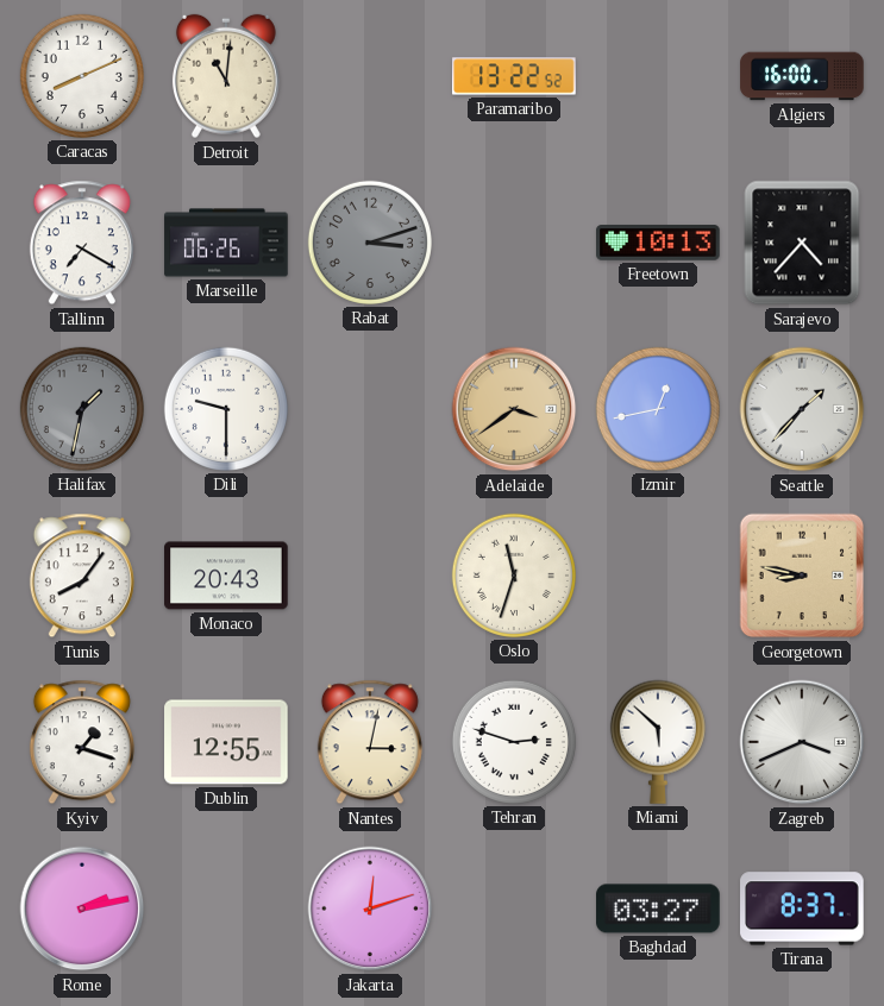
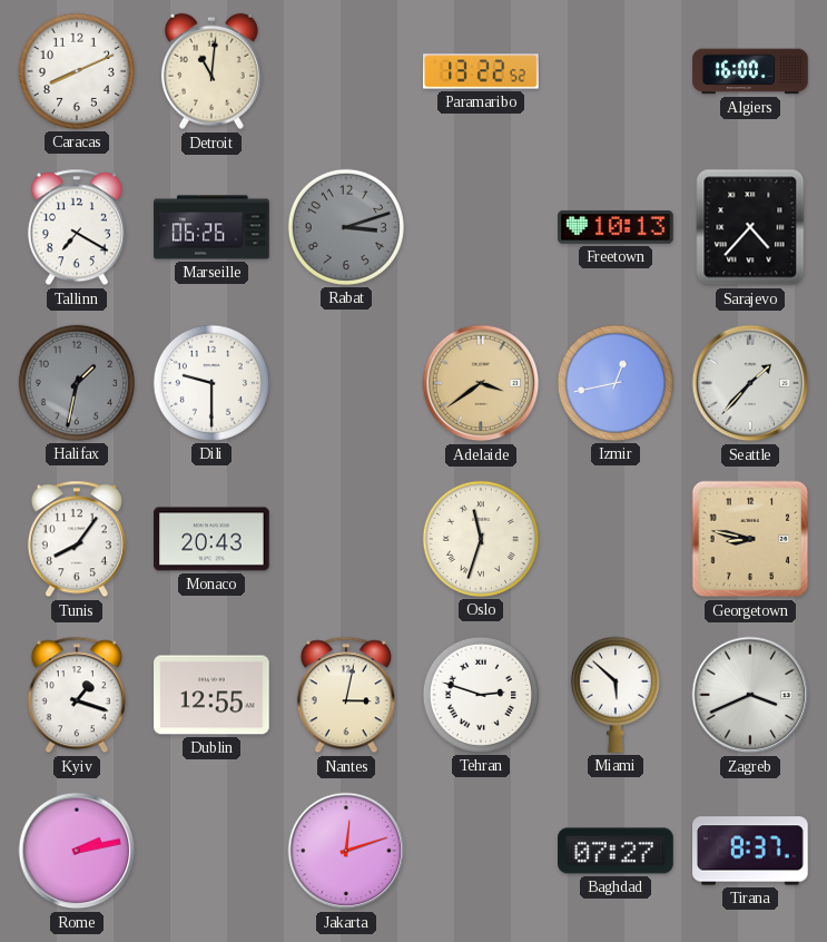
Baghdad: 03:27 -> 07:27 (616, 851)
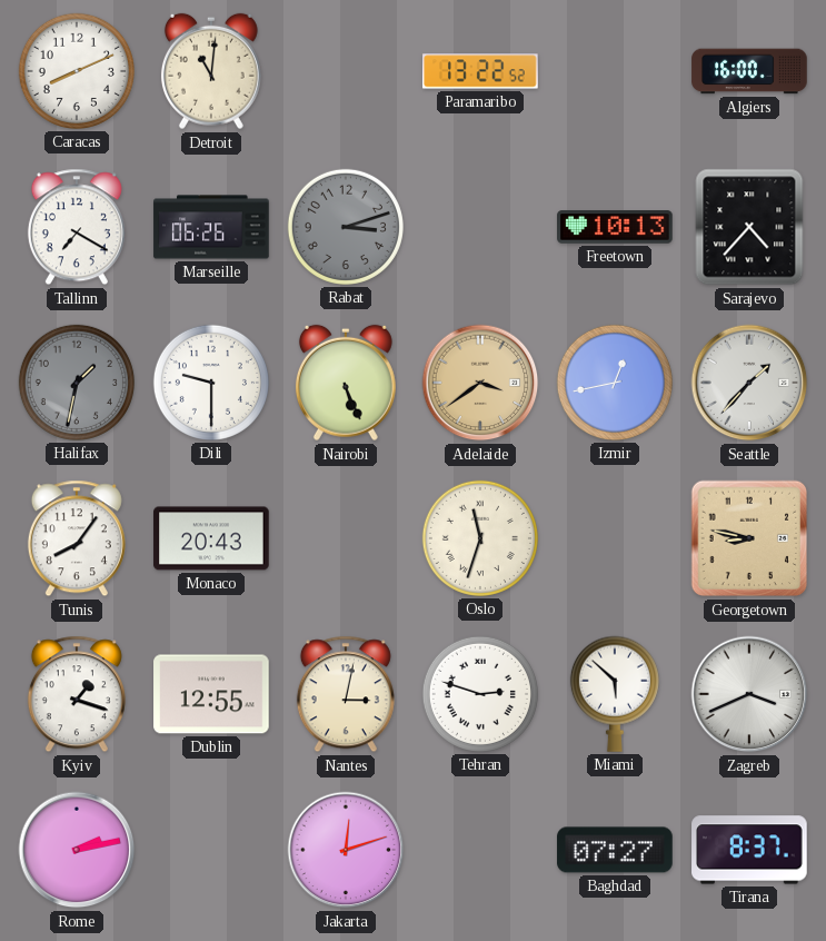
Nairobi: none -> 5:26 (346, 383)
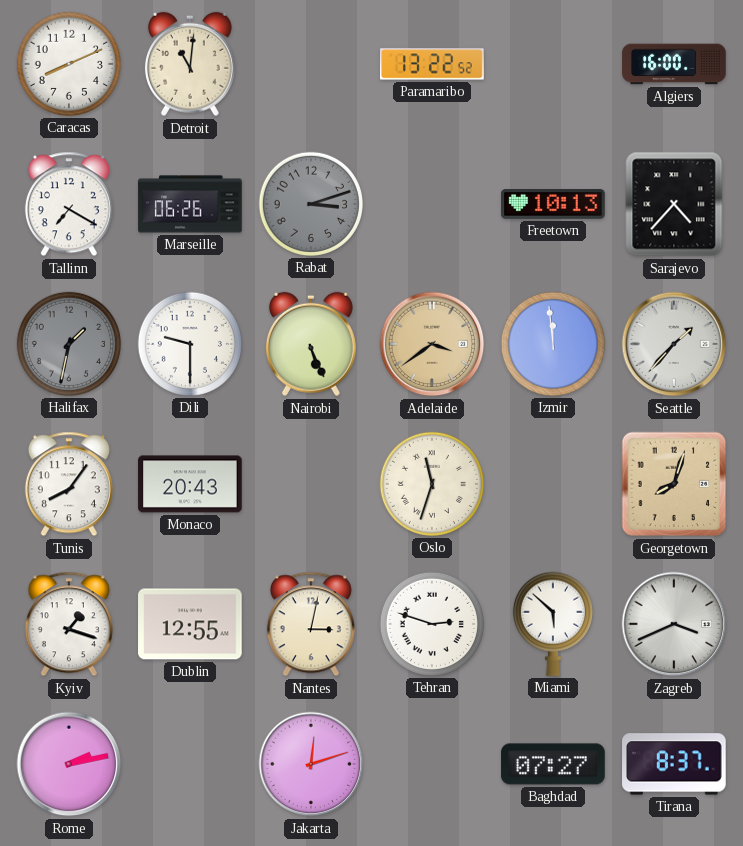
Izmir: 12:43 -> 11:59 (553, 344)
Georgetown: 8:47 -> 8:03 (674, 484)
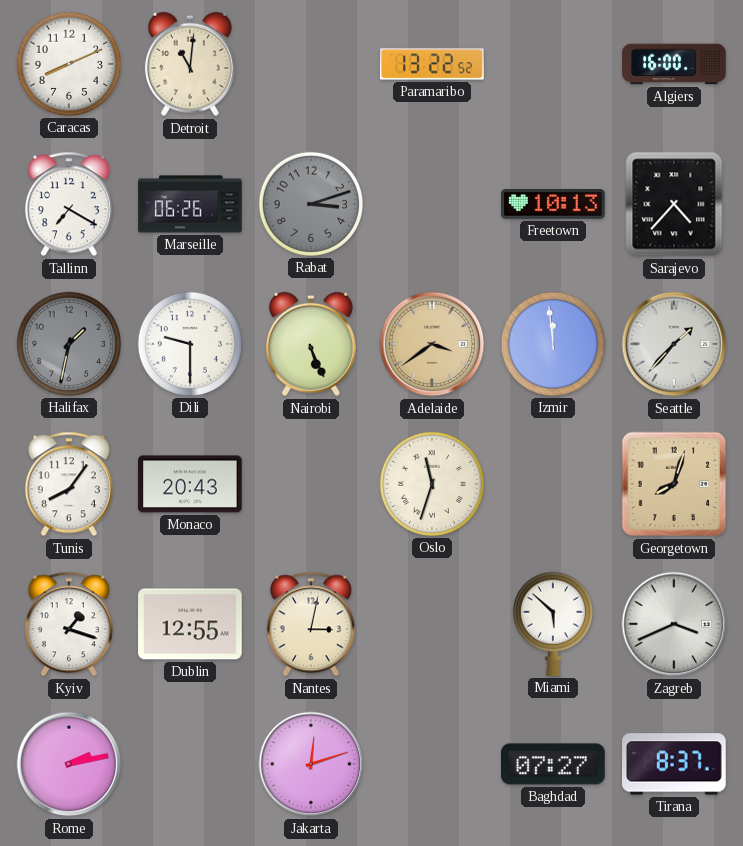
Tehran: 2:48 -> none (432, 624)
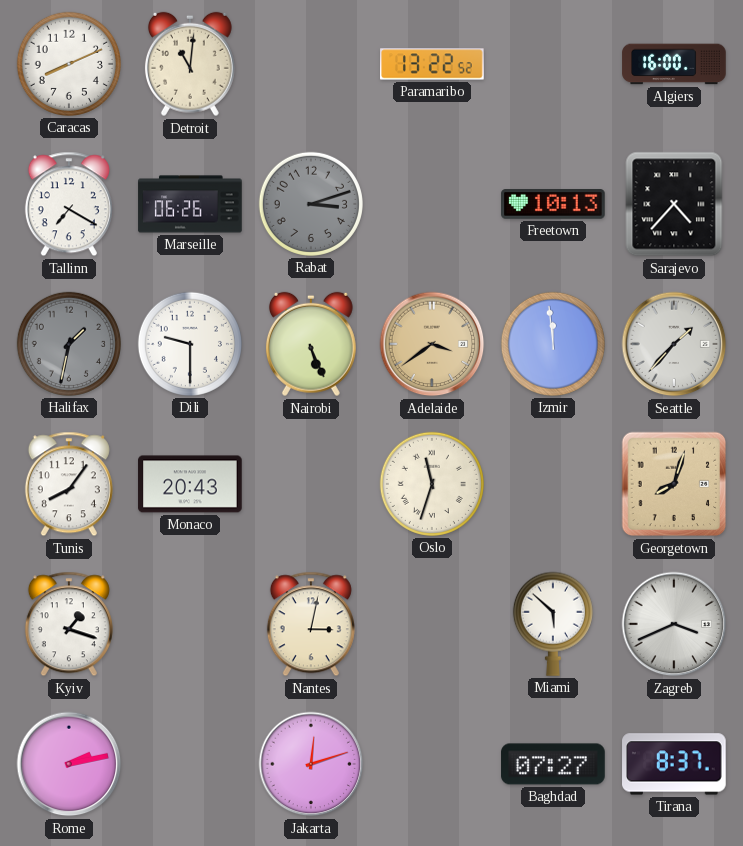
Dublin: 12:55 -> none (190, 624)
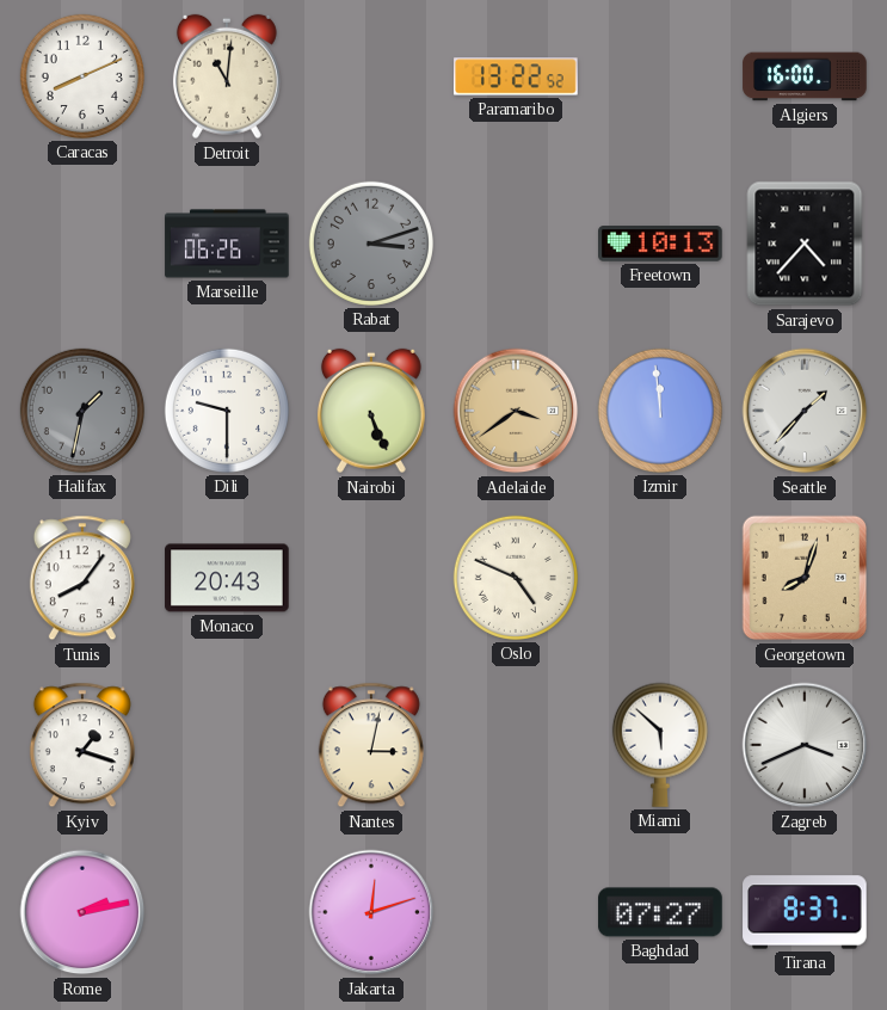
Tallinn: 7:20 -> none (69, 204)
Oslo: 11:33 -> 4:49 (516, 578)
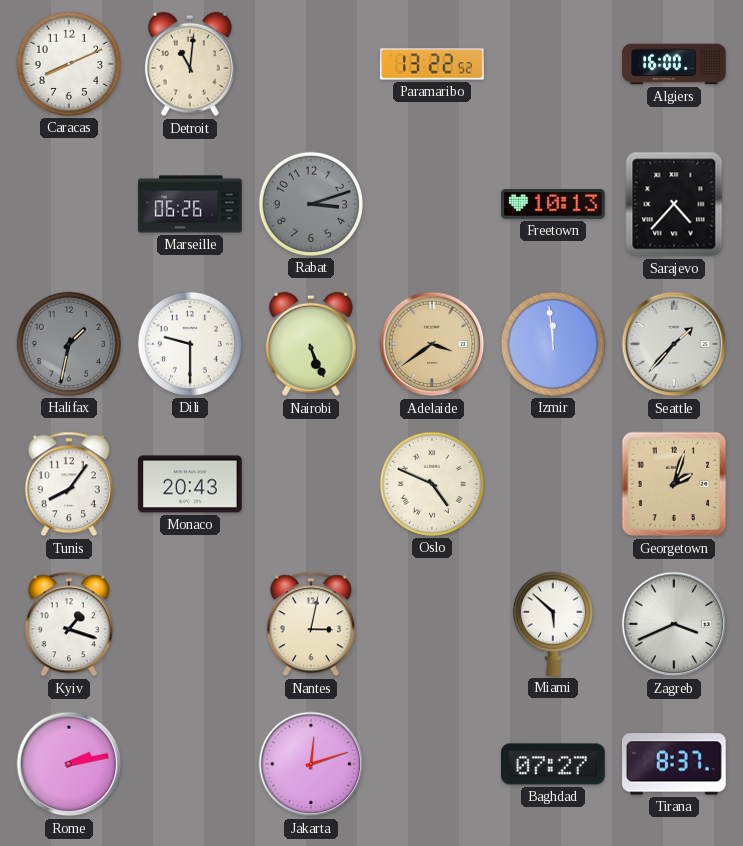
Georgetown: 8:03 -> 2:03 (674, 484)
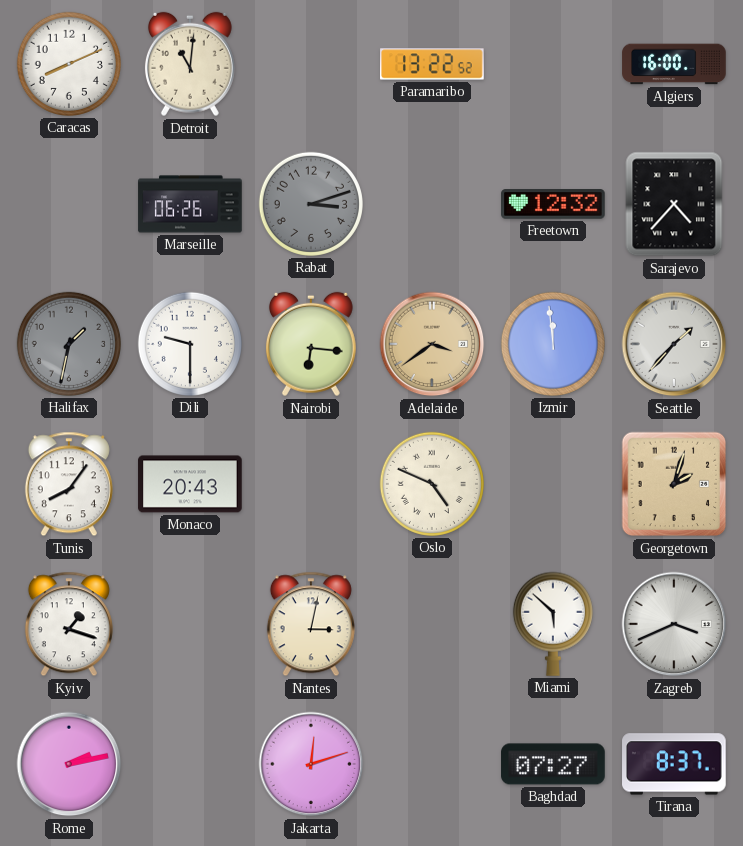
Freetown: 10:13 -> 12:32 (553, 204)
Nairobi: 5:26 -> 6:16 (311, 344)
